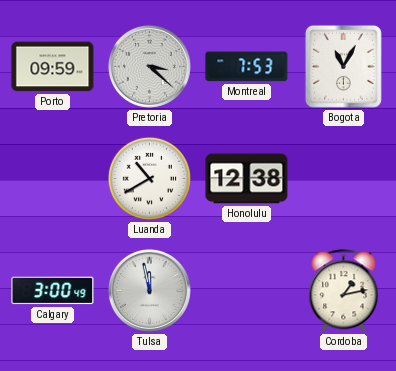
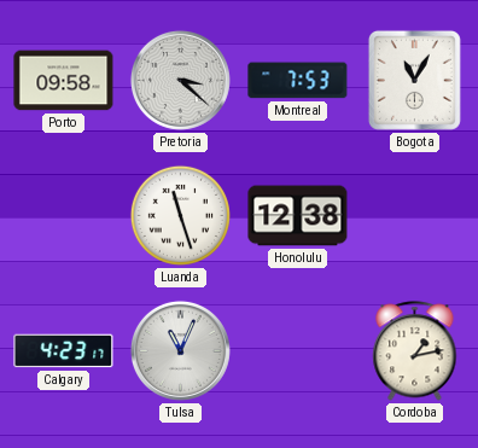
Porto: 09:59 -> 09:58 (64, 81)
Luanda: 10:40 -> 11:27 (180, 215)
Calgary: 3:00 -> 4:23 (64, 351)
Tulsa: 11:58 -> 11:04 (180, 350)
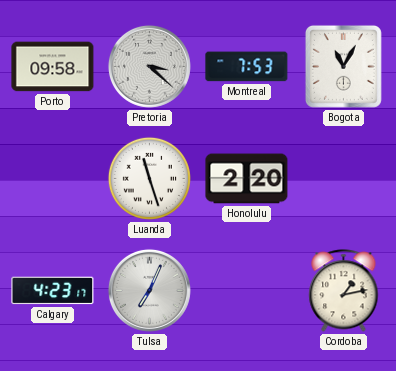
Honolulu: 12:38 -> 2:20 (247, 179)
Tulsa: 11:04 -> 7:04 (149, 290)
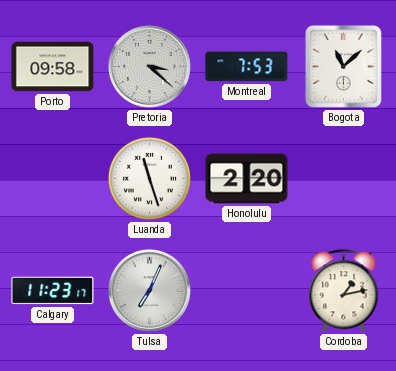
Bogota: 11:05 -> 11:08 (343, 66)
Calgary: 4:23 -> 11:23 (53, 291)
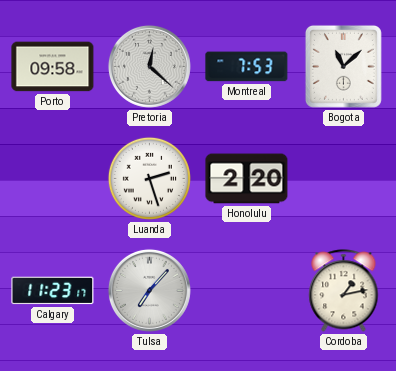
Pretoria: 3:22 -> 12:22 (149, 66)
Luanda: 11:27 -> 2:27 (149, 178)
Tulsa: 7:04 -> 7:07 (149, 290)
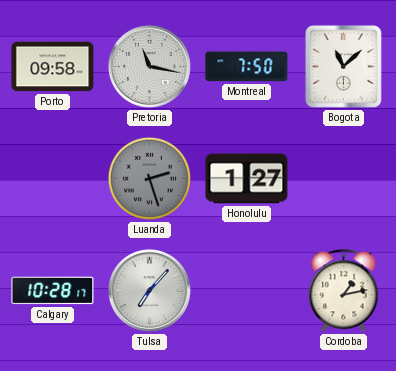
Pretoria: 12:22 -> 11:17 (149, 66)
Montreal: 7:53 -> 7:50 (247, 67)
Luanda dial: white -> grey (149, 178)
Honolulu: 2:20 -> 1:27 (247, 179)
Calgary: 11:23 -> 10:28 (53, 291)
